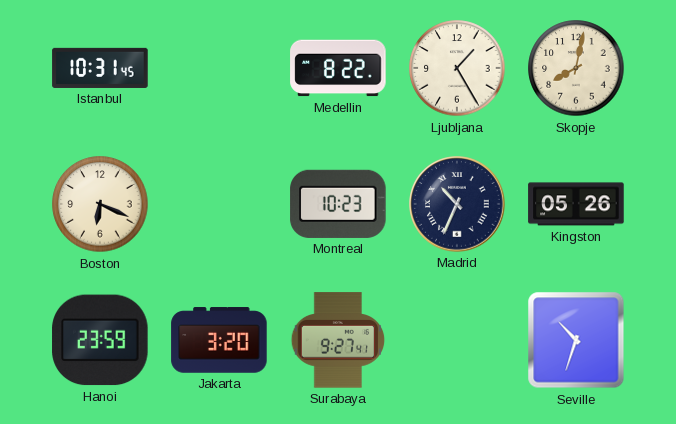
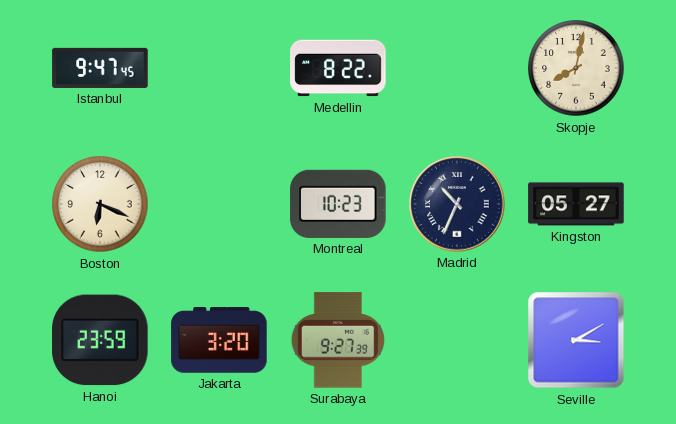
Istanbul: 10:31 -> 9:47 (100, 68)
Ljubljana: 1:25 -> none (457, 68)
Kingston: 05:26 -> 05:27 (576, 204)
Surabaya: 9:27:41 -> 9:27:39 (338, 340)
Seville: 10:33 -> 3:10 (576, 340)
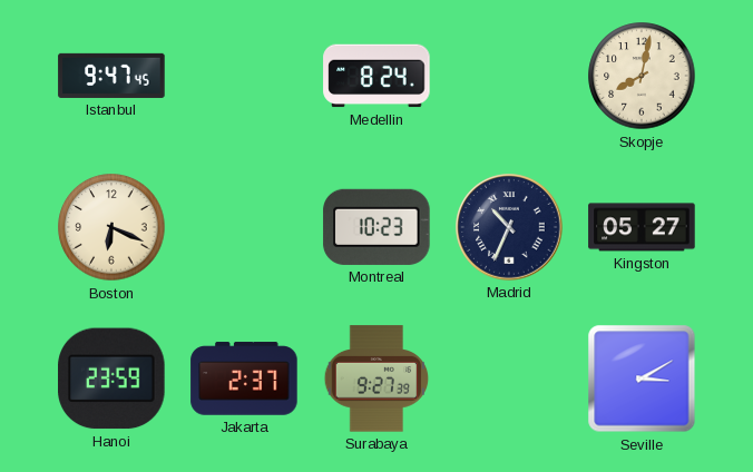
Medellin: 8:22 -> 8:24 (376, 76)
Jakarta: 3:20 -> 2:37 (244, 378)
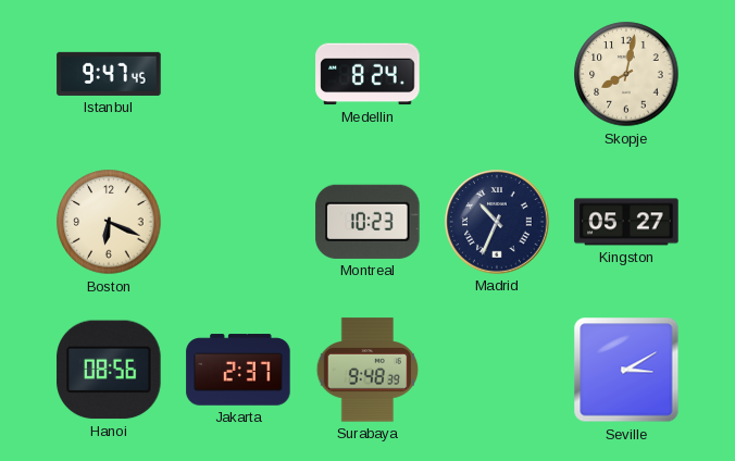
Hanoi: 23:59 -> 08:56 (109, 370)
Surabaya: 9:27 -> 9:48 (367, 370)
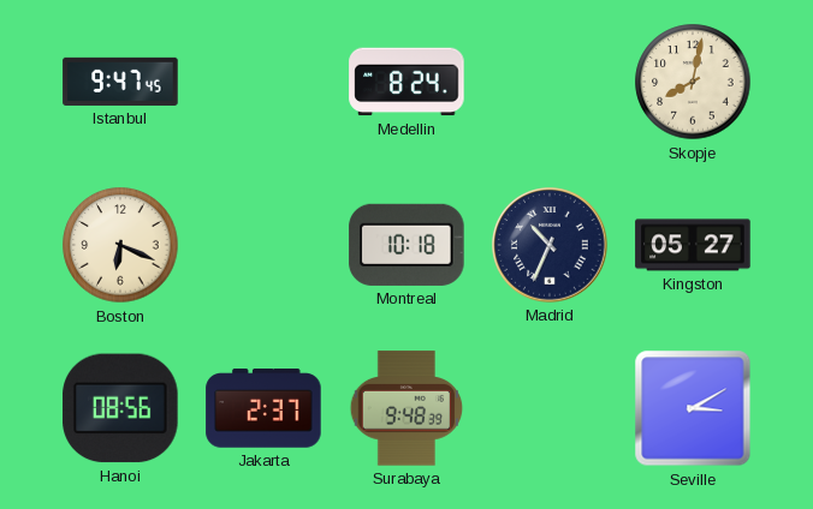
Montreal: 10:23 -> 10:18 (406, 245)
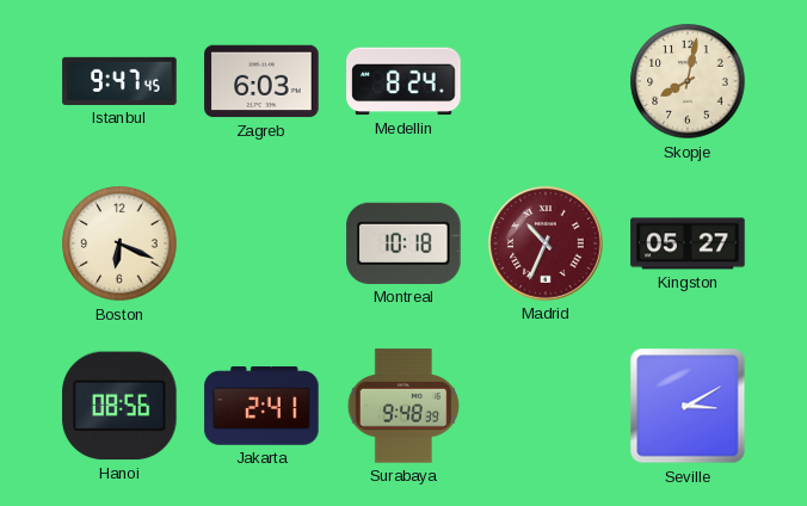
Zagreb: none -> 6:03 (261, 81)
Madrid dial: navy -> burgundy (546, 243)
Jakarta: 2:37 -> 2:41 (261, 406)
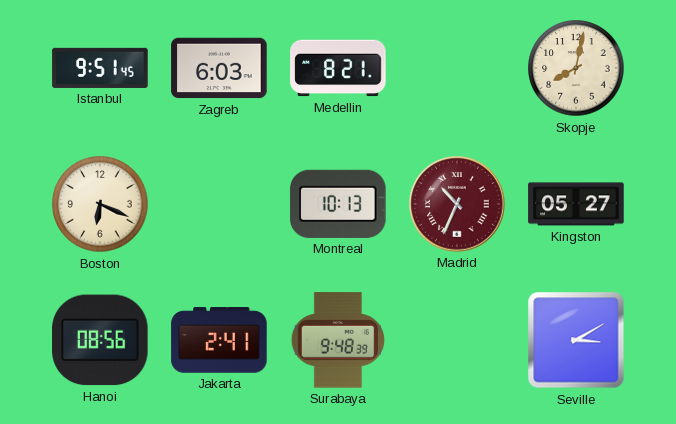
Istanbul: 9:47 -> 9:51 (100, 68)
Medellin: 8:24 -> 8:21 (338, 68)
Montreal: 10:18 -> 10:13 (338, 204)
